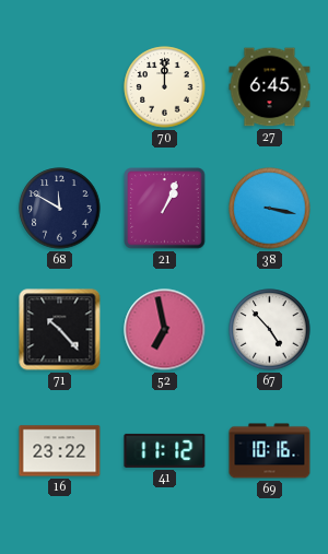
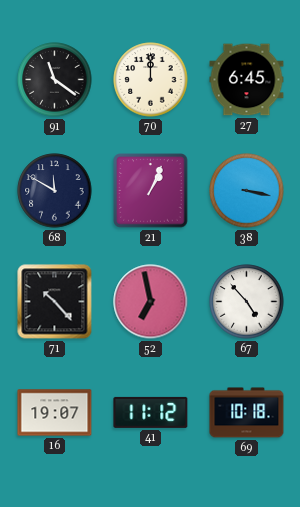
91: none -> 11:21 (55, 80)
16: 23:22 -> 19:07 (55, 413)
69: 10:16 -> 10:18 (247, 413)
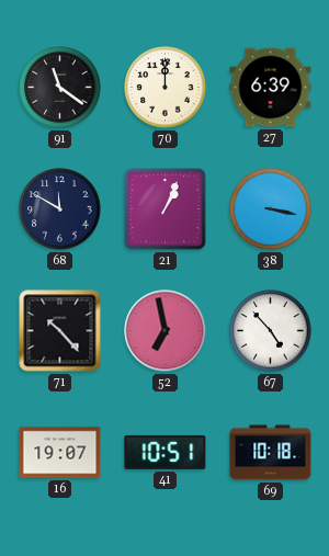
27: 6:45 -> 6:39 (271, 88)
41: 11:12 -> 10:51 (166, 452)
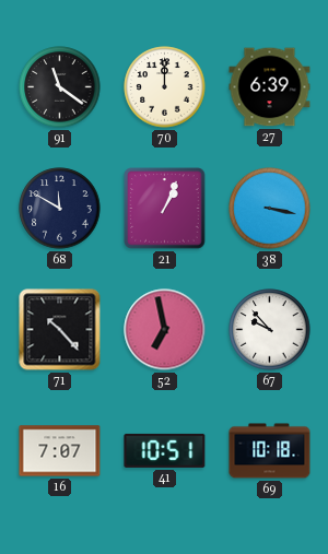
67: 4:53 -> 9:53 (270, 330)
16: 19:07 -> 7:07 (60, 451)
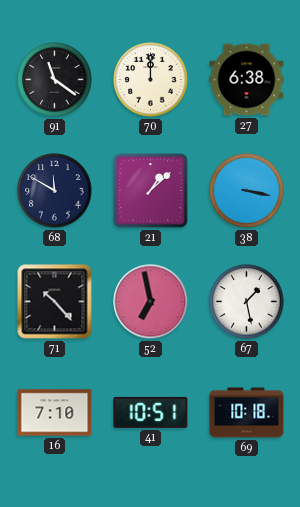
27: 6:39 -> 6:38 (247, 80)
21: 1:04 -> 1:08 (151, 191)
67: 9:53 -> 1:28 (247, 302)
16: 7:07 -> 7:10 (55, 413)
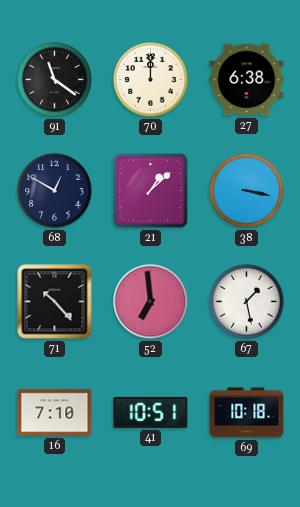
68: 11:50 -> 12:50 (55, 191)
52: 6:58 -> 6:59 (151, 302)
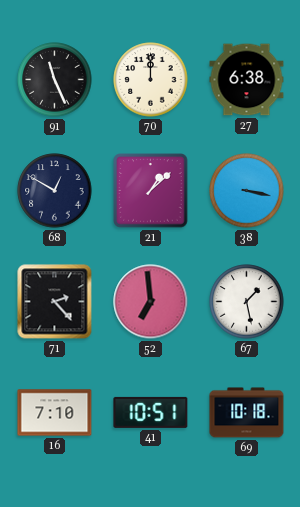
91: 11:21 -> 11:26 (55, 80)
71: 10:23 -> 2:23 (55, 302)
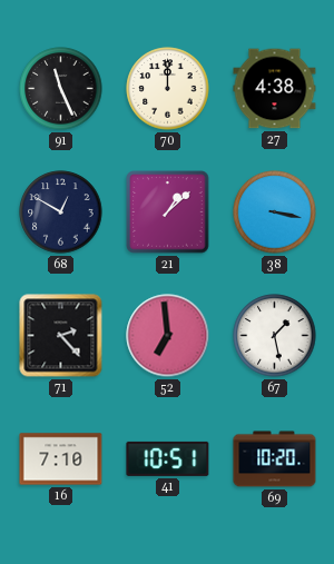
27: 6:38 -> 4:38 (275, 89)
69: 10:18 -> 10:20 (275, 459)
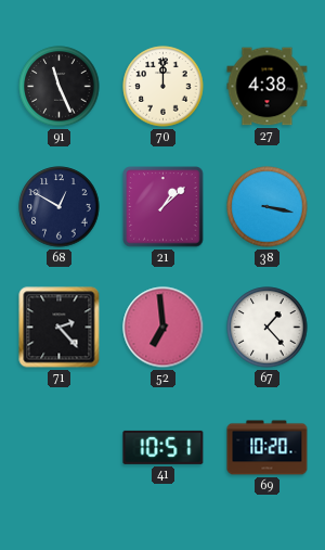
67: 1:28 -> 1:23 (268, 328)
16: 7:10 -> none (61, 459)
